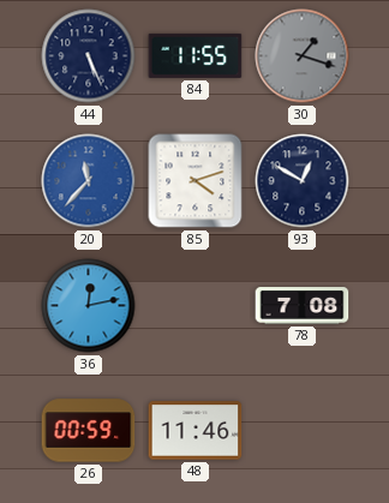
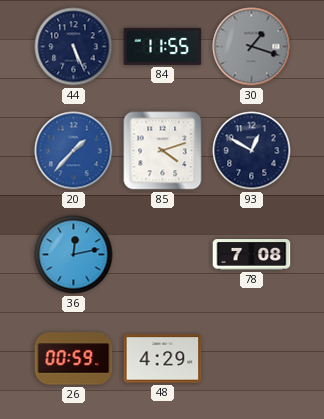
20: 11:37 -> 1:37 (74, 151)
48: 11:46 -> 4:29 (163, 359)
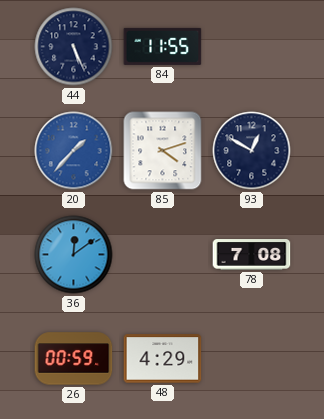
30: 1:18 -> none (252, 47)
36: 12:13 -> 12:09 (74, 255)
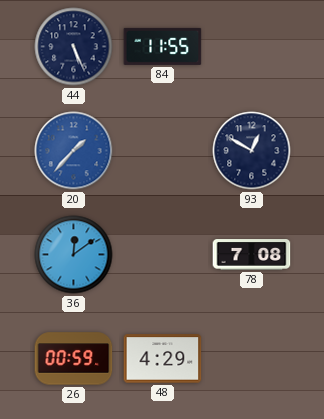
85: 4:12 -> none (163, 151)
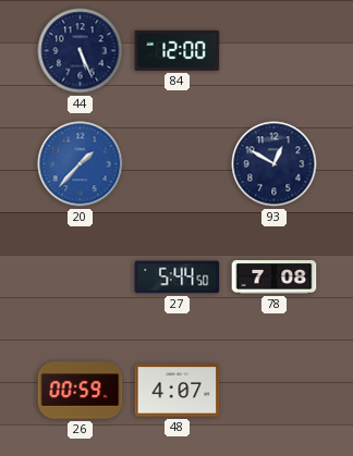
84: 11:55 -> 12:00 (178, 50)
36: 12:09 -> none (74, 255)
27: none -> 5:44 (178, 278)
48: 4:29 -> 4:07 (178, 391)
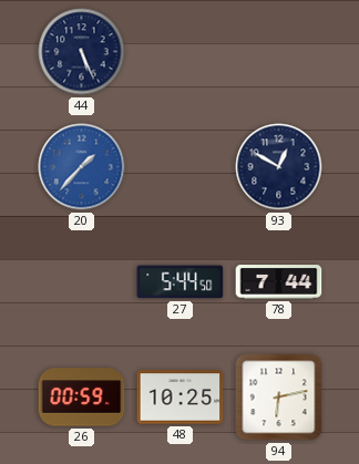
84: 12:00 -> none (178, 50)
78: 7:08 -> 7:44 (279, 282)
48: 4:07 -> 10:25 (181, 398)
94: none -> 6:13 (279, 398)
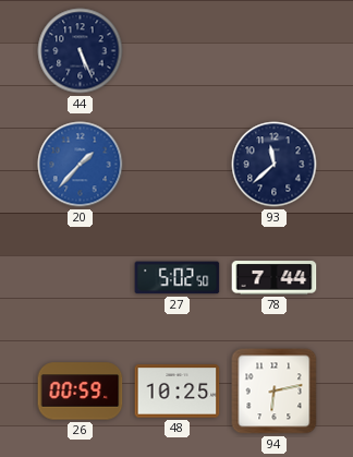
93: 12:50 -> 11:38 (275, 165)
27: 5:44 -> 5:02 (178, 278)
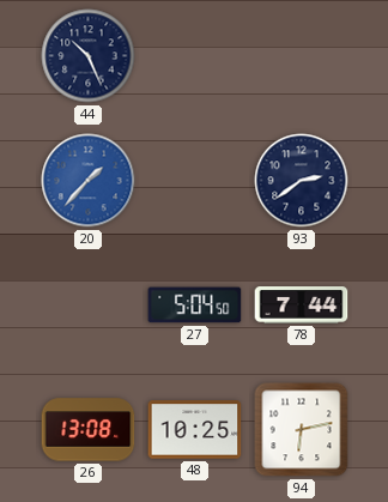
44: 5:26 -> 10:26 (89, 56)
93: 11:38 -> 2:39 (302, 181)
27: 5:02 -> 5:04 (195, 306)
26: 00:59 -> 13:08 (89, 430)
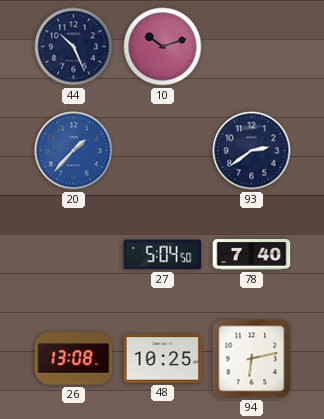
10: none -> 10:12 (163, 47)
78: 7:44 -> 7:40 (252, 255)
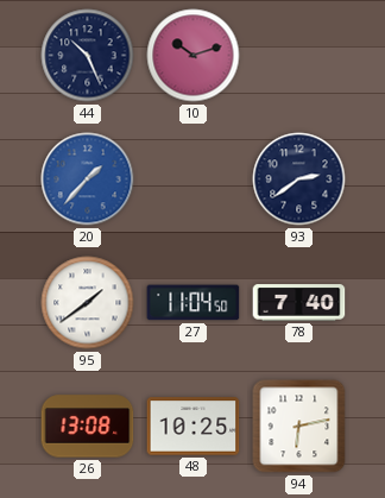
95: none -> 1:39 (88, 303)
27: 5:04 -> 11:04 (194, 303)
